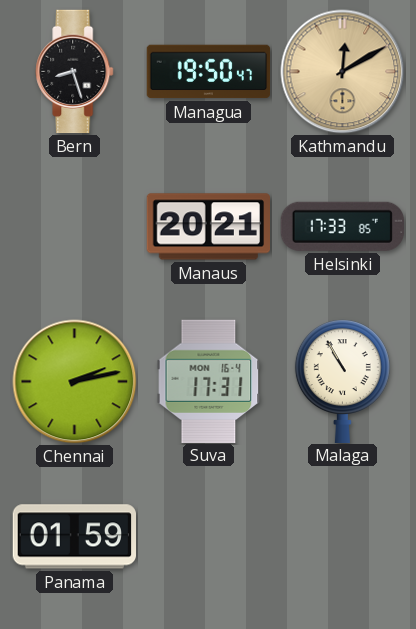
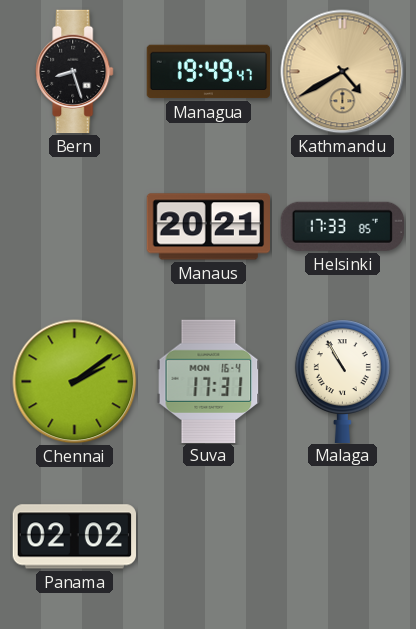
Managua: 19:50 -> 19:49 (209, 72)
Kathmandu: 12:10 -> 4:40 (343, 72)
Chennai: 2:13 -> 2:09 (75, 382)
Panama: 01:59 -> 02:02 (74, 537)
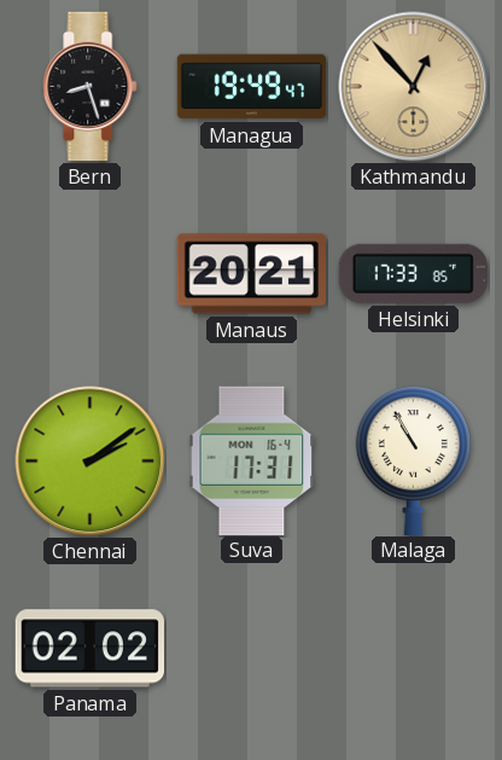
Kathmandu: 4:40 -> 12:53 (414, 87)
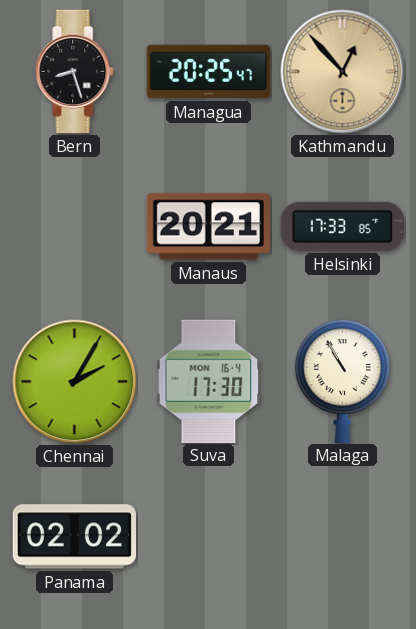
Managua: 19:49 -> 20:25 (209, 72)
Chennai: 2:09 -> 2:05 (75, 382)
Suva: 17:31 -> 17:30 (209, 381)
